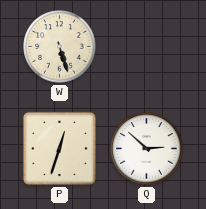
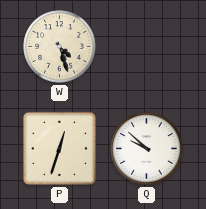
W: 5:27 -> 4:27 (60, 47)
Q: 2:52 -> 9:52 (147, 149)
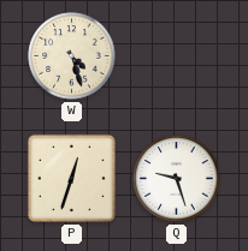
Q: 9:52 -> 9:27 (177, 179)
